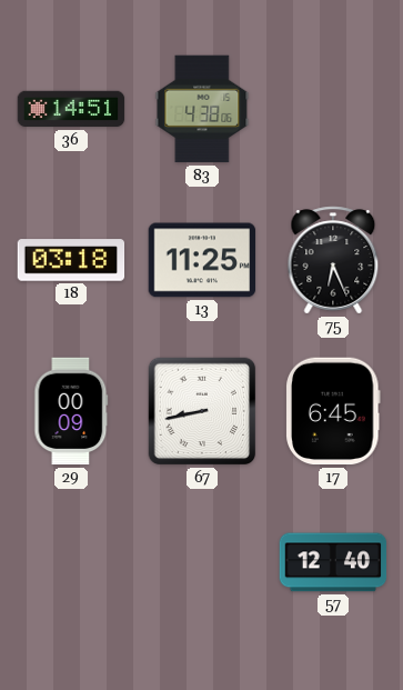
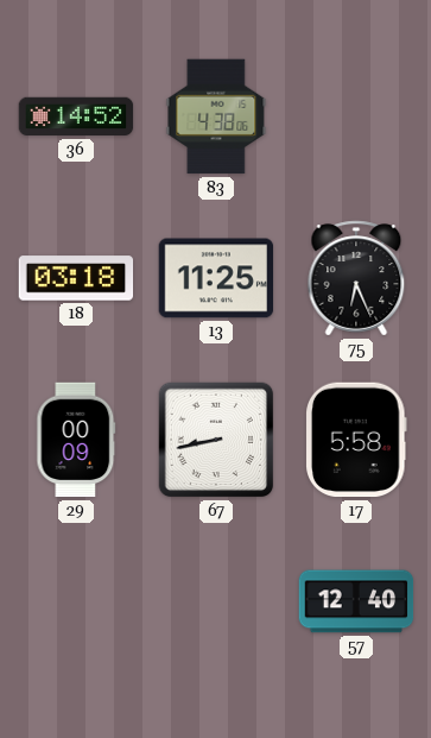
36: 14:51 -> 14:52 (76, 116)
17: 6:45 -> 5:58 (357, 440)
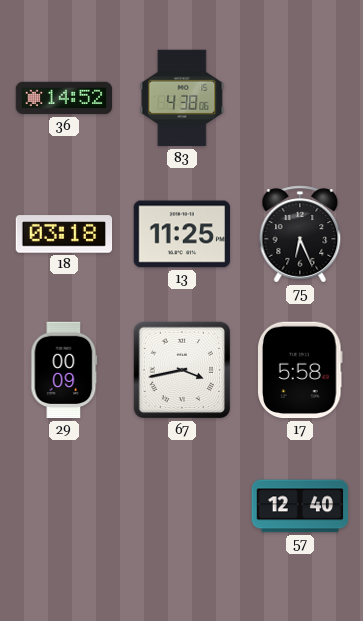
67: 8:43 -> 3:43 (182, 370)
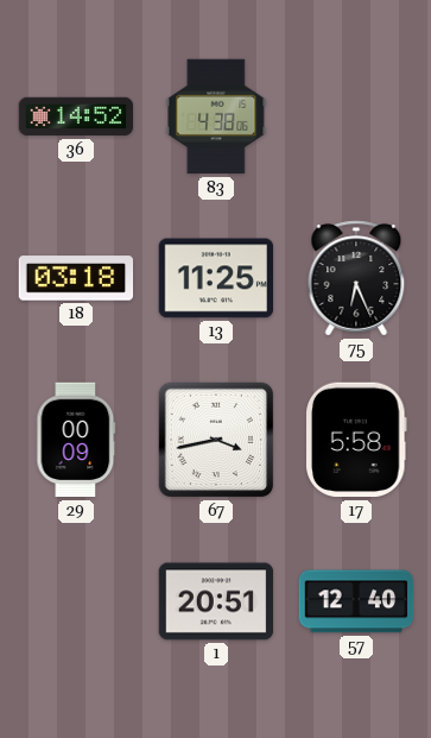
1: none -> 20:51 (216, 601)
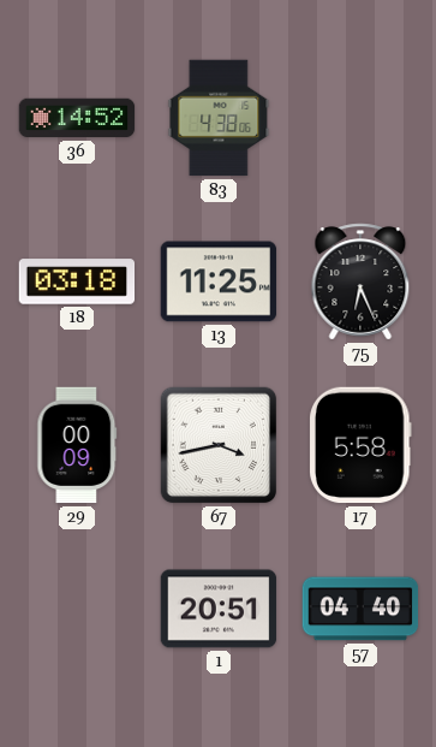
57: 12:40 -> 04:40 (360, 609)
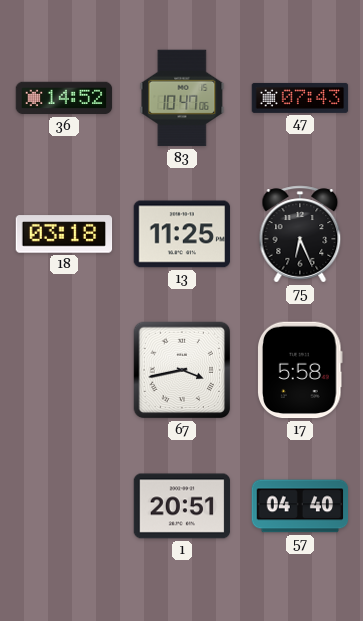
83: 4:38 -> 10:47 (182, 98)
47: none -> 07:43 (300, 98)
29: 00:09 -> none (77, 445)
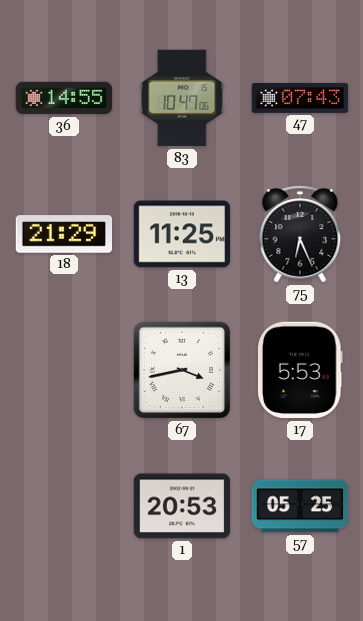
36: 14:52 -> 14:55 (64, 98)
18: 03:18 -> 21:29 (64, 234)
17: 5:58 -> 5:53 (301, 370)
1: 20:51 -> 20:53 (182, 506)
57: 04:40 -> 05:25 (300, 506)
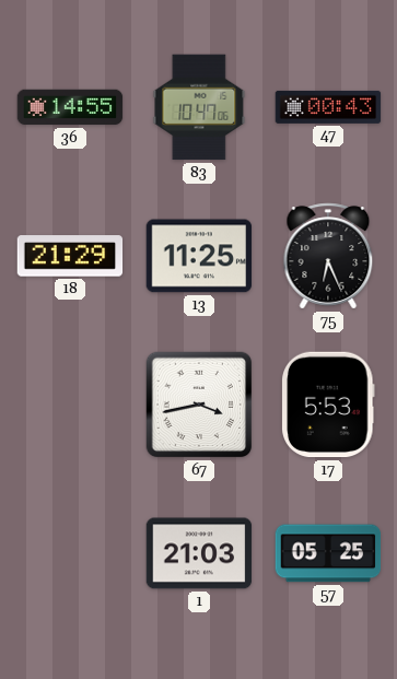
47: 07:43 -> 00:43 (328, 107)
1: 20:53 -> 21:03 (199, 553)
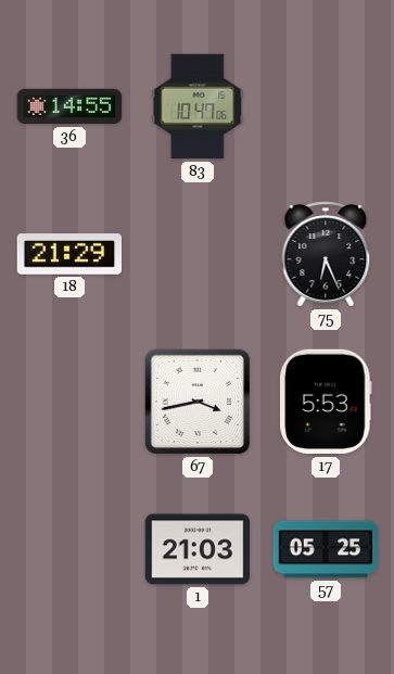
47: 00:43 -> none (328, 107)
13: 11:25 -> none (199, 256)
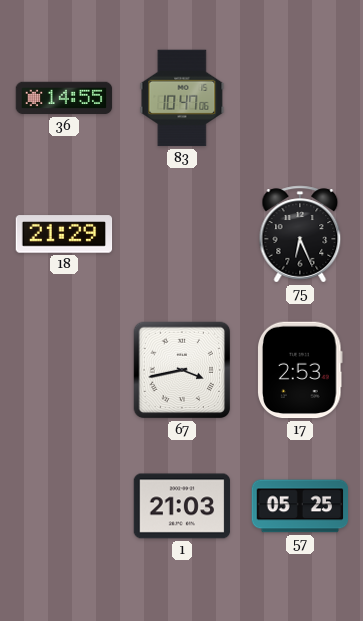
17: 5:53 -> 2:53 (301, 370)
